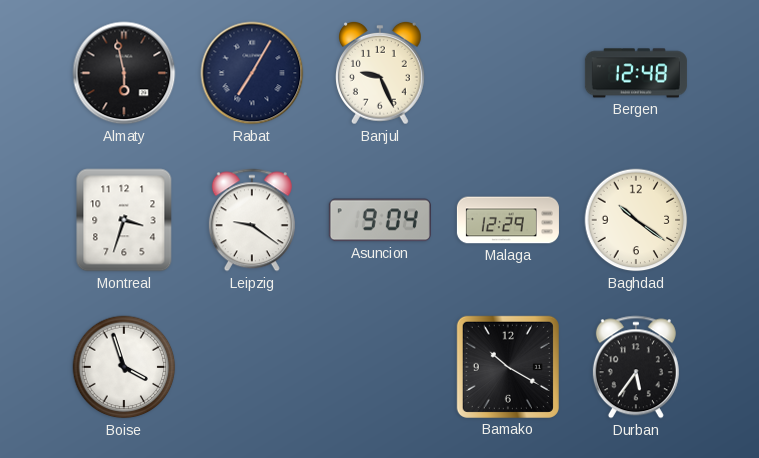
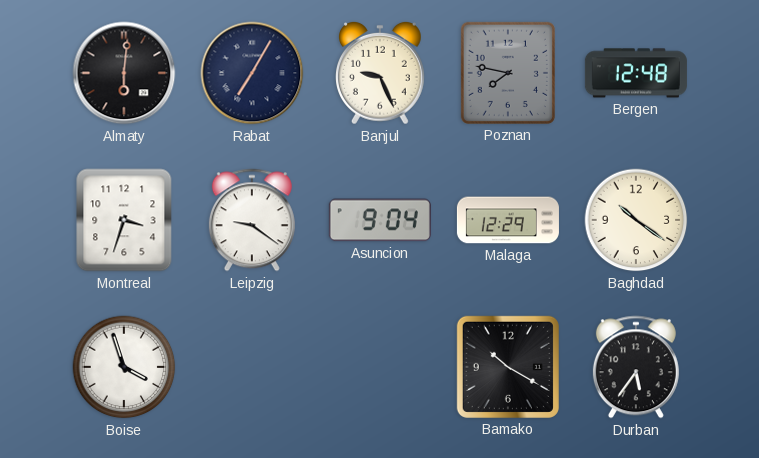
Almaty: 5:58 -> 6:01 (124, 73)
Poznan: none -> 7:47 (508, 73)
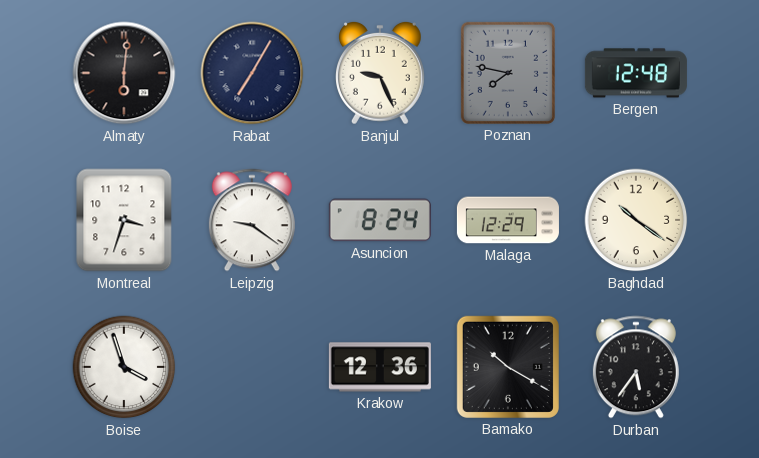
Asuncion: 9:04 -> 8:24 (380, 220)
Krakow: none -> 12:36 (380, 367)
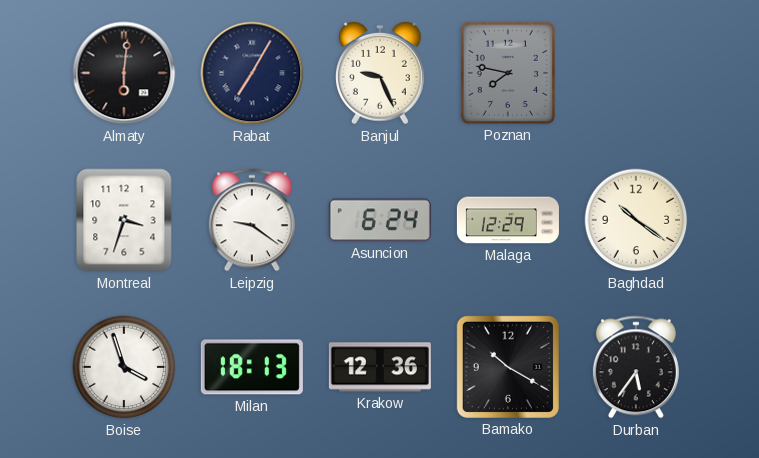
Bergen: 12:48 -> none (636, 73)
Asuncion: 8:24 -> 6:24 (380, 220)
Milan: none -> 18:13 (252, 367)
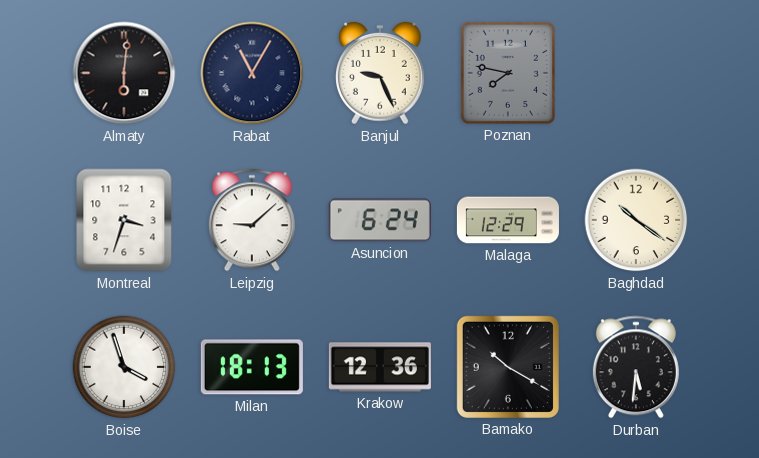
Rabat: 7:05 -> 11:05 (252, 73)
Leipzig: 9:21 -> 9:08 (252, 220)
Durban: 5:36 -> 5:31 (636, 367)
